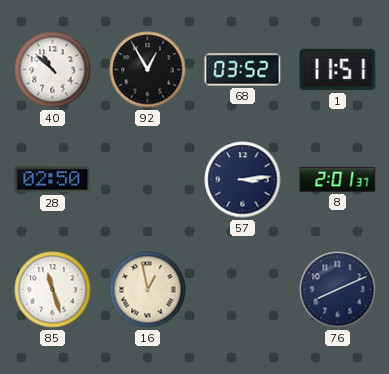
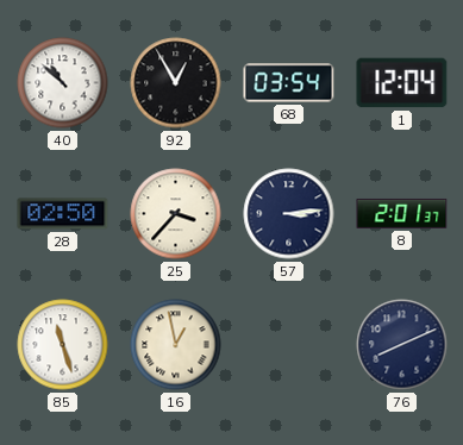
68: 03:52 -> 03:54 (289, 83)
1: 11:51 -> 12:04 (402, 83)
25: none -> 3:37 (176, 214)
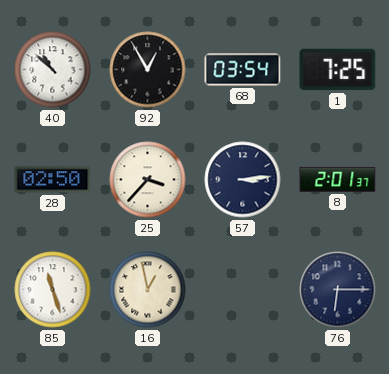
1: 12:04 -> 7:25 (338, 70)
76: 8:11 -> 6:15 (338, 290)
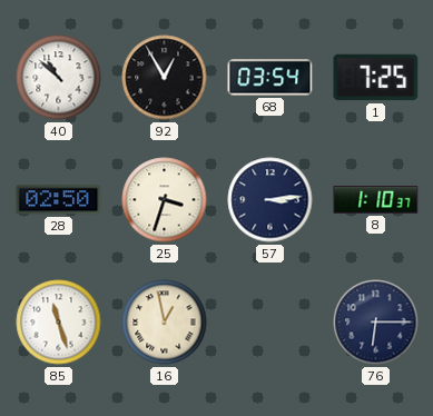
25: 3:37 -> 3:33 (165, 200)
8: 2:01 -> 1:10 (376, 199)
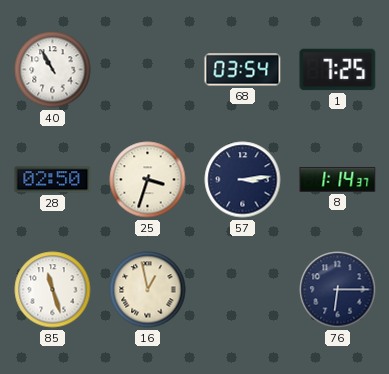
40: 10:52 -> 10:55 (53, 70)
92: 12:55 -> none (165, 78)
8: 1:10 -> 1:14 (338, 179)
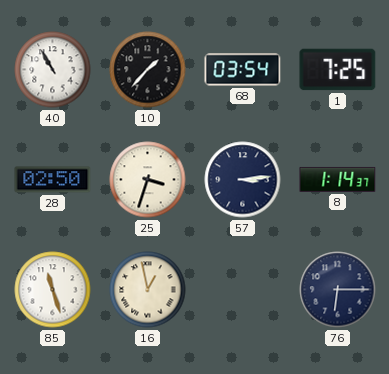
10: none -> 1:37 (148, 70)
